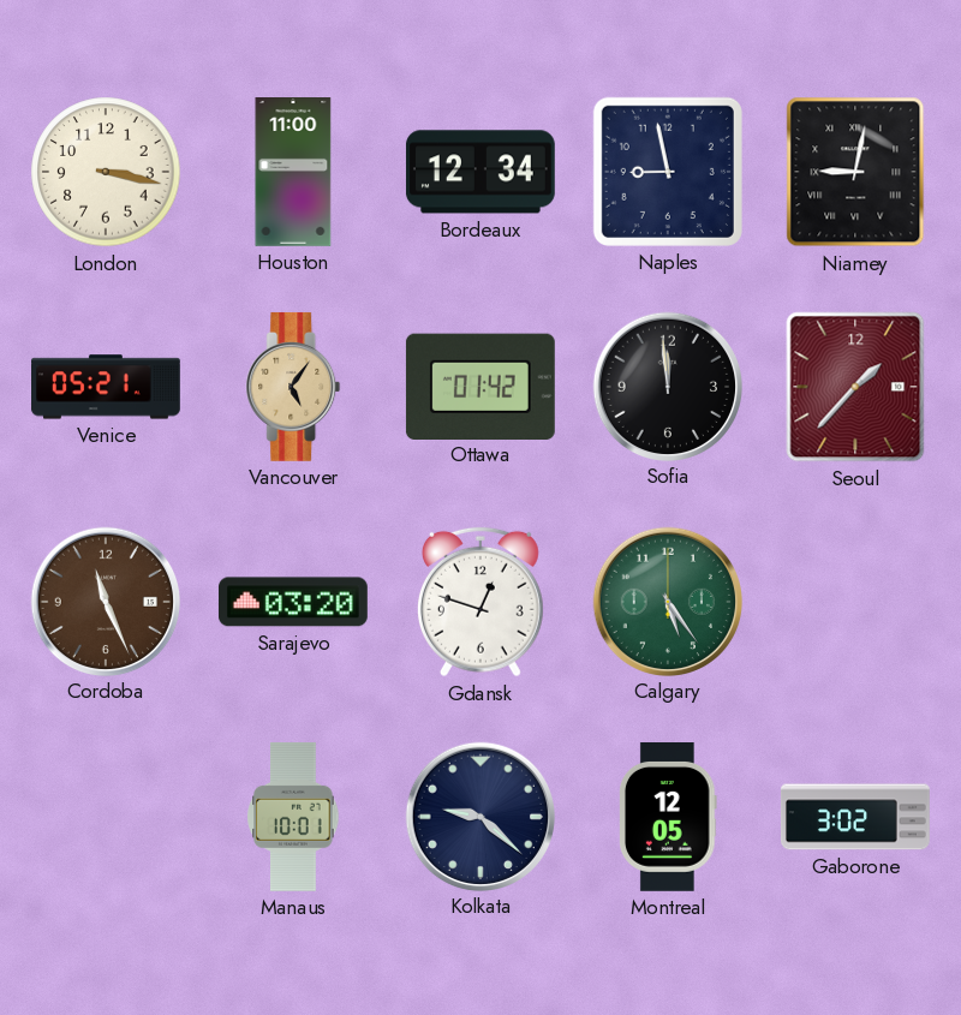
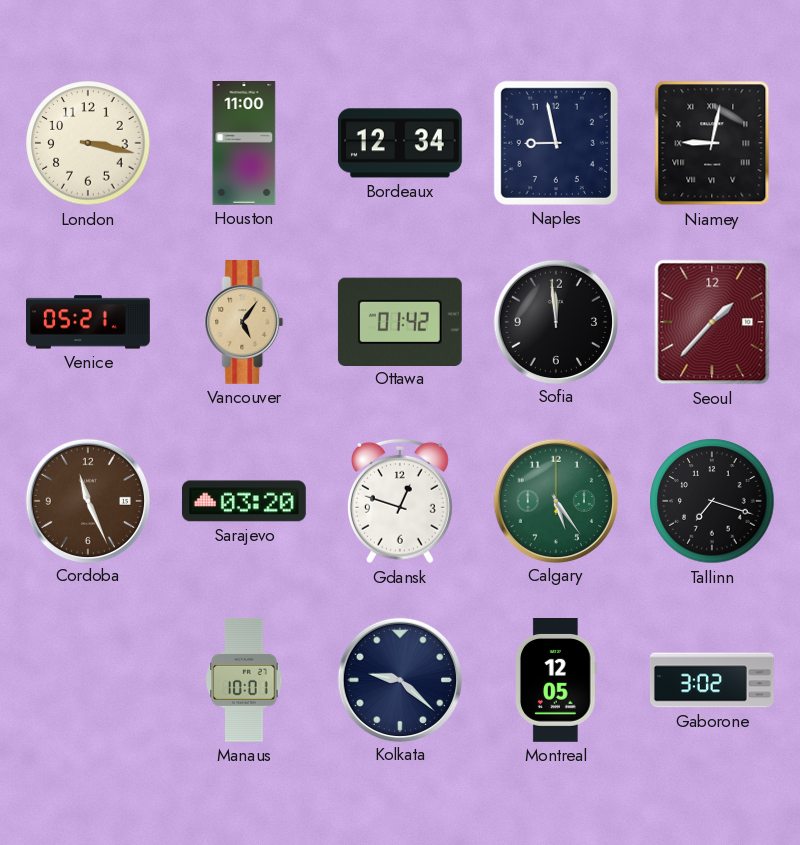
Tallinn: none -> 7:18 (712, 501)
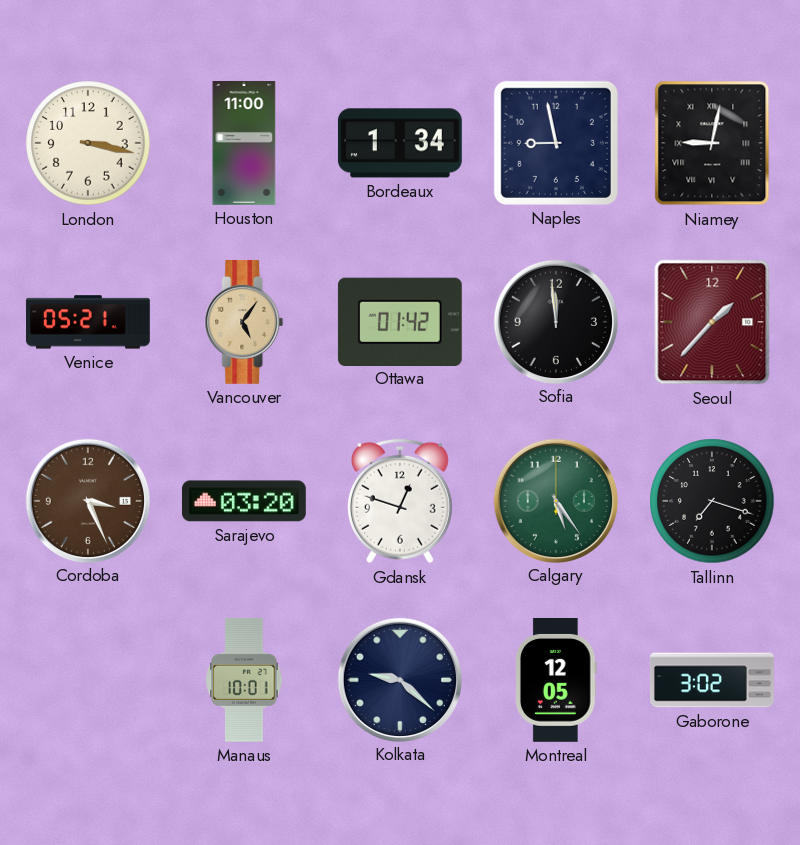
Bordeaux: 12:34 -> 1:34 (400, 143)
Cordoba: 11:26 -> 3:26 (87, 500)
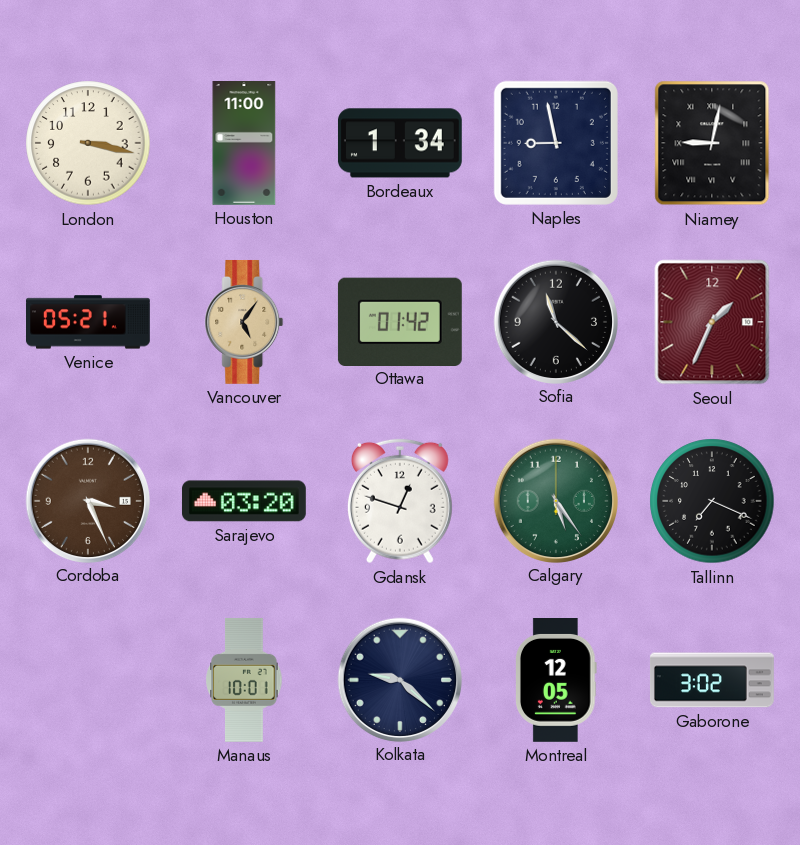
Sofia: 11:59 -> 11:22 (555, 321)
Seoul: 1:37 -> 1:34 (712, 322)
Tallinn: 7:18 -> 7:19 (712, 501)
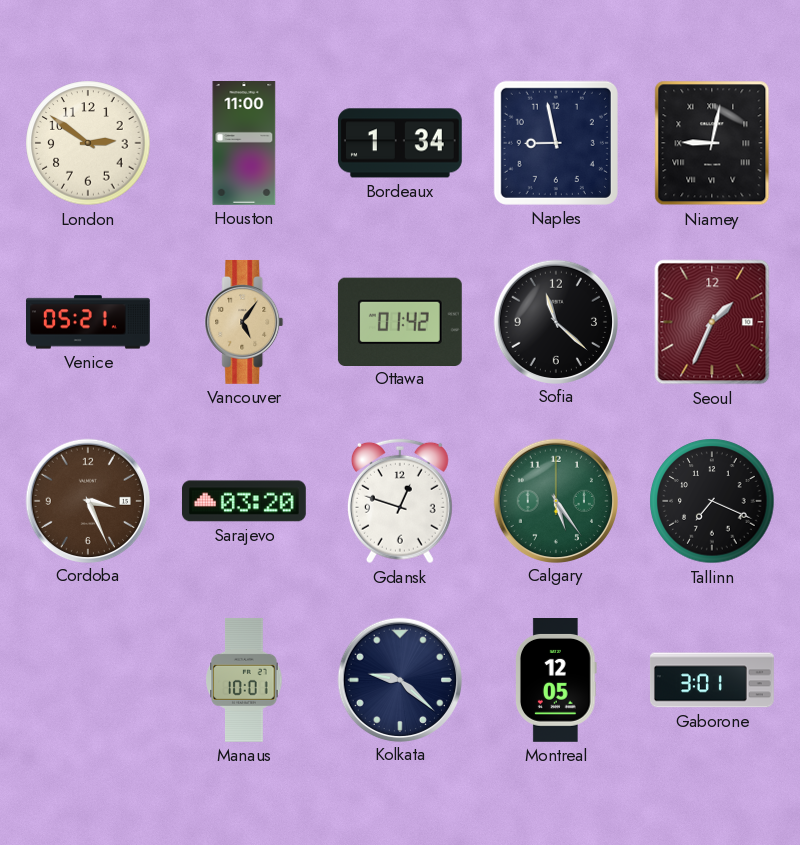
London: 3:17 -> 2:51 (88, 143)
Gaborone: 3:02 -> 3:01 (712, 680)
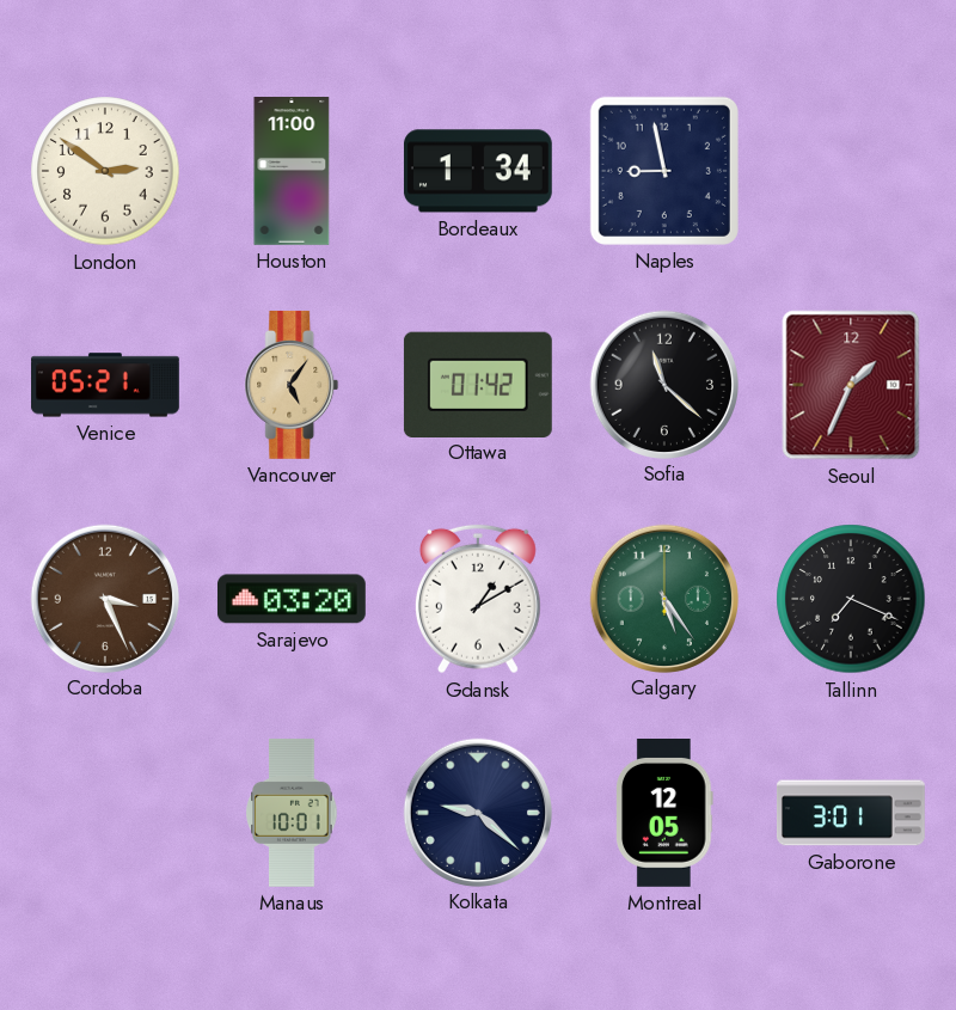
Niamey: 9:02 -> none (712, 143)
Gdansk: 12:48 -> 1:10 (478, 599)
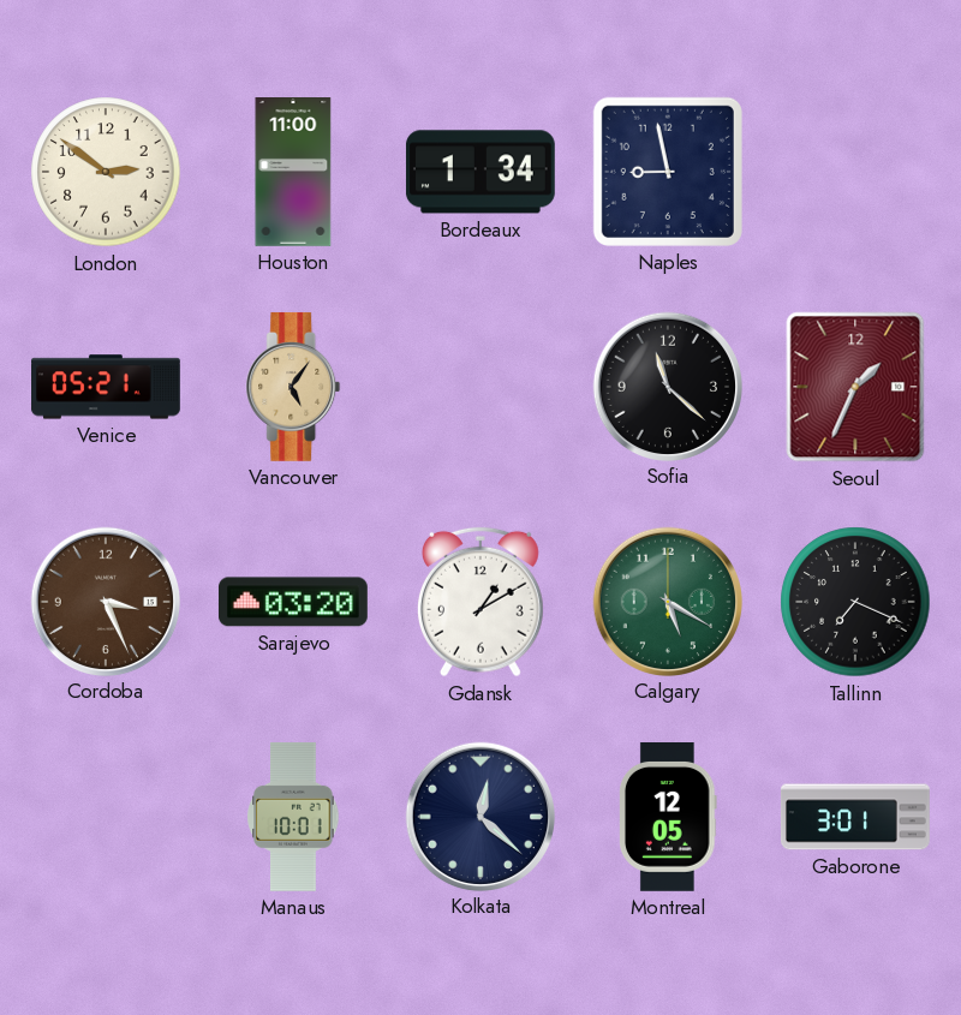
Ottawa: 01:42 -> none (478, 384)
Calgary: 5:24 -> 5:20 (667, 601)
Kolkata: 9:22 -> 12:22 (479, 816)
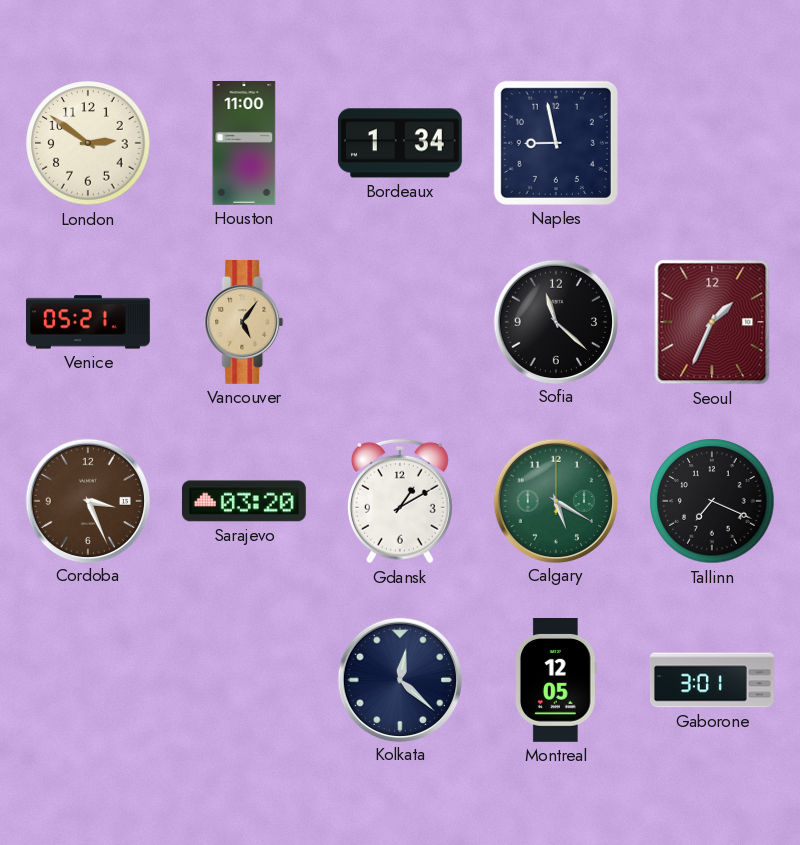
Manaus: 10:01 -> none (293, 817)
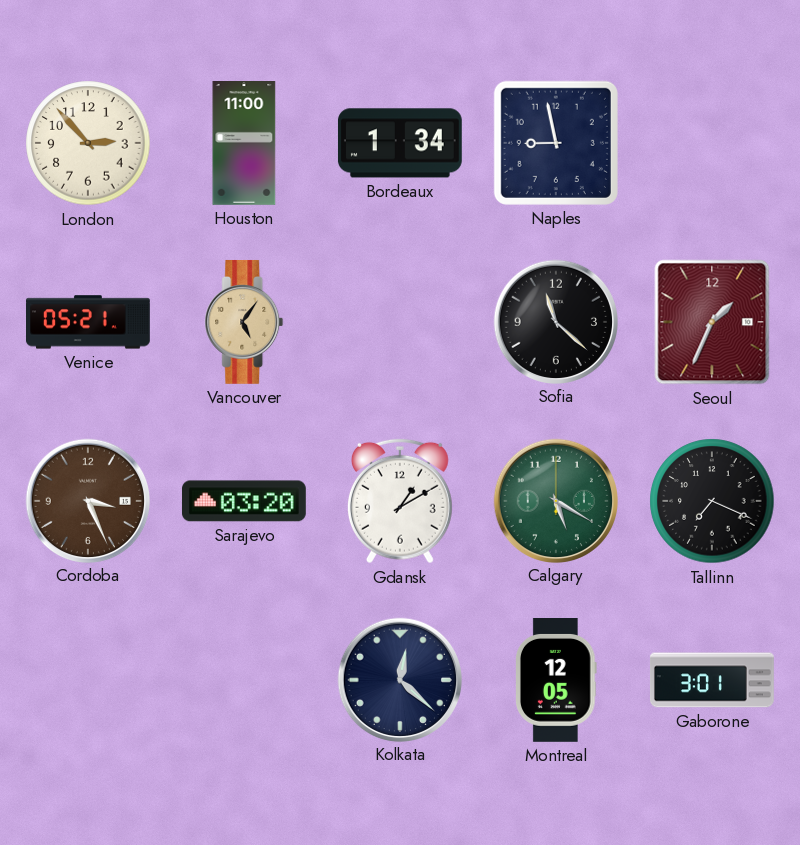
London: 2:51 -> 2:53 (88, 143)
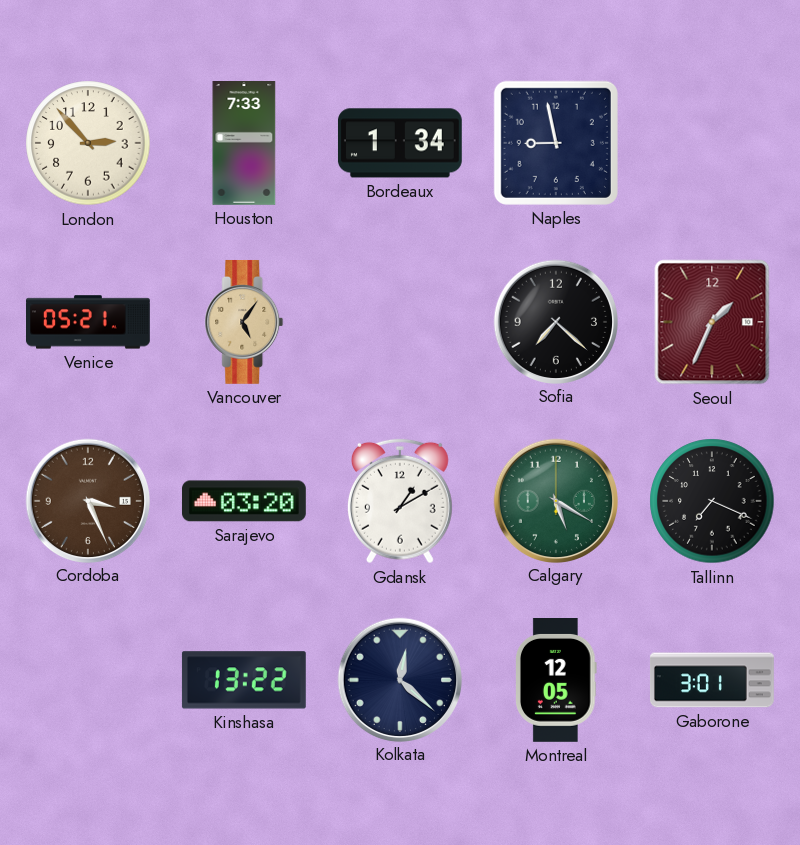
Houston: 11:00 -> 7:33 (244, 144)
Sofia: 11:22 -> 7:22 (555, 321)
Kinshasa: none -> 13:22 (244, 680)
